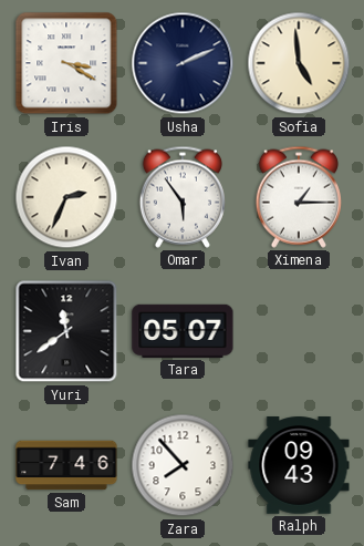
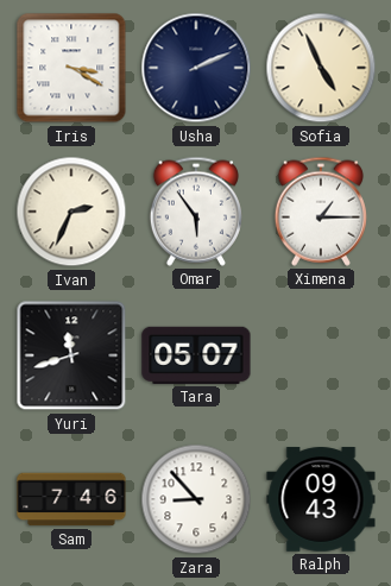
Sofia: 4:59 -> 4:56 (321, 68)
Yuri: 11:39 -> 11:42 (71, 355)
Zara: 7:53 -> 8:53 (196, 499)
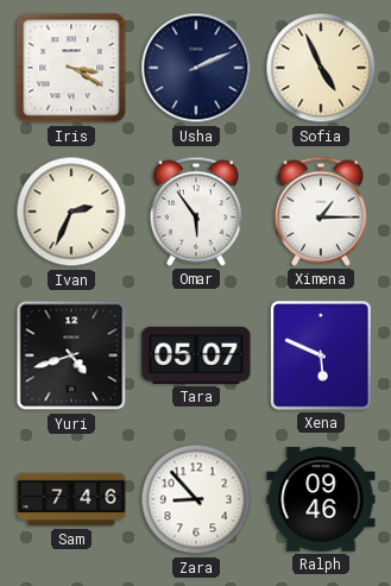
Yuri: 11:42 -> 4:42 (71, 355)
Xena: none -> 5:49 (322, 355)
Ralph: 09:43 -> 09:46 (321, 499)
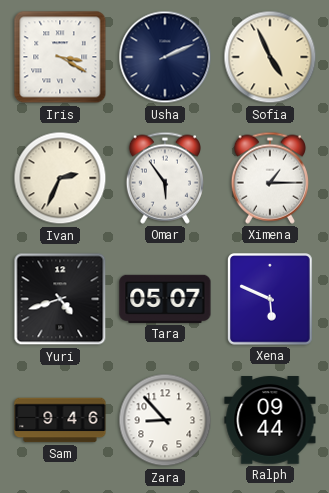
Sam: 7:46 -> 9:46 (60, 420)
Ralph: 09:46 -> 09:44 (270, 420)
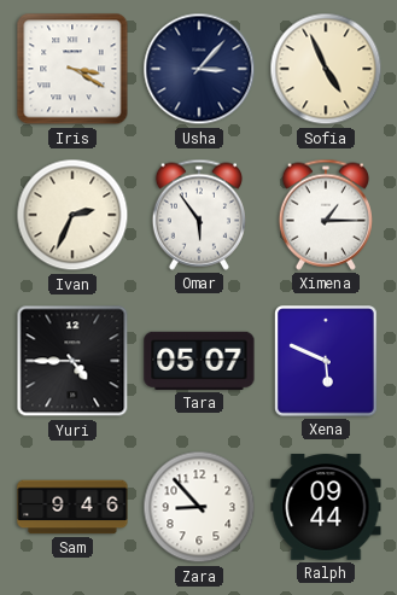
Usha: 2:11 -> 3:07 (199, 69)
Yuri: 4:42 -> 4:45 (72, 361)
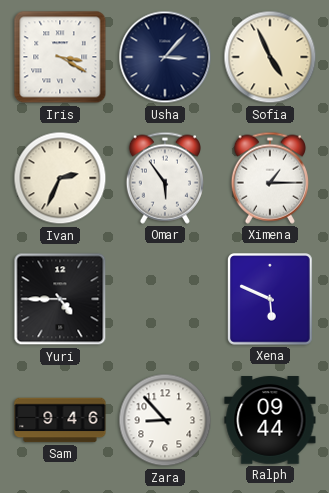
Tara: 05:07 -> none (199, 361)
